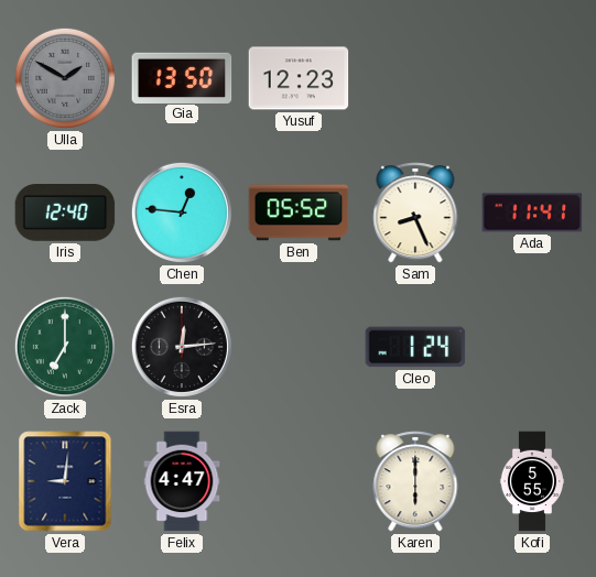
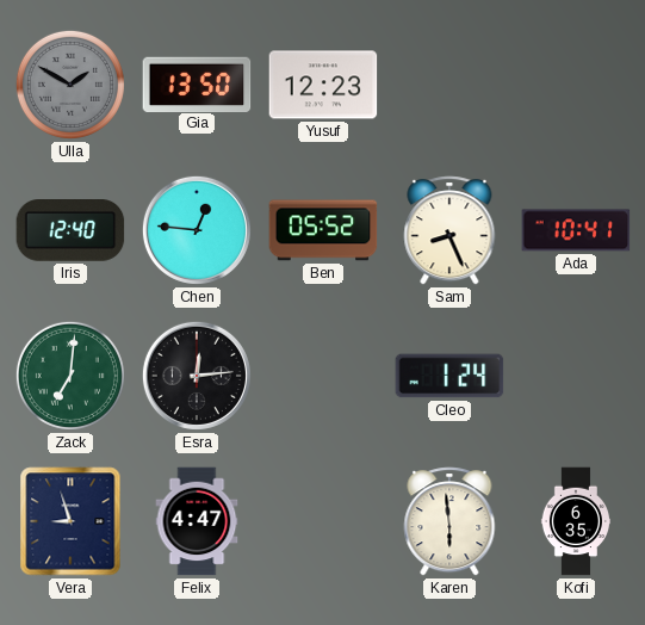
Ada: 11:41 -> 10:41 (576, 230)
Zack: 7:00 -> 7:01 (70, 376)
Vera: 9:01 -> 8:57 (70, 521)
Karen: 6:00 -> 5:59 (449, 521)
Kofi: 5:55 -> 6:35 (575, 521)
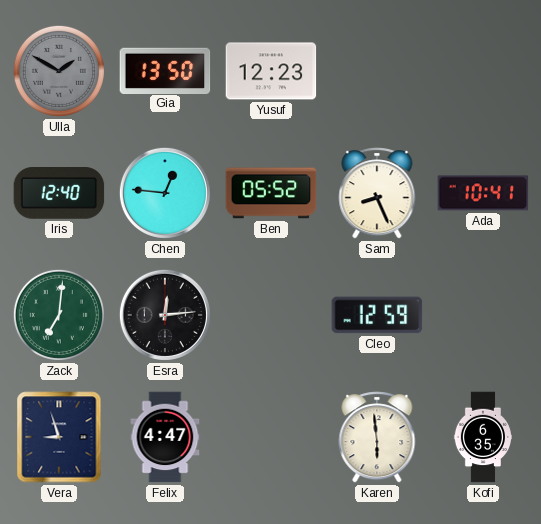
Cleo: 1:24 -> 12:59 (377, 315)
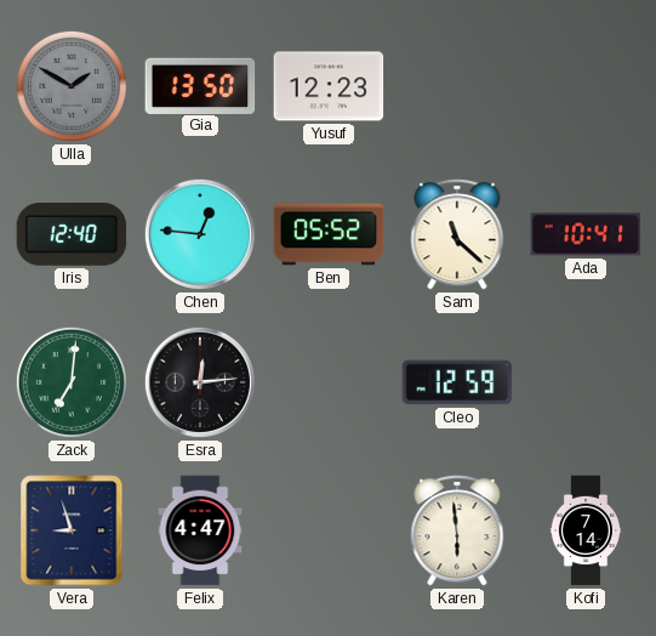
Sam: 8:26 -> 11:22 (457, 234)
Kofi: 6:35 -> 7:14 (584, 530)
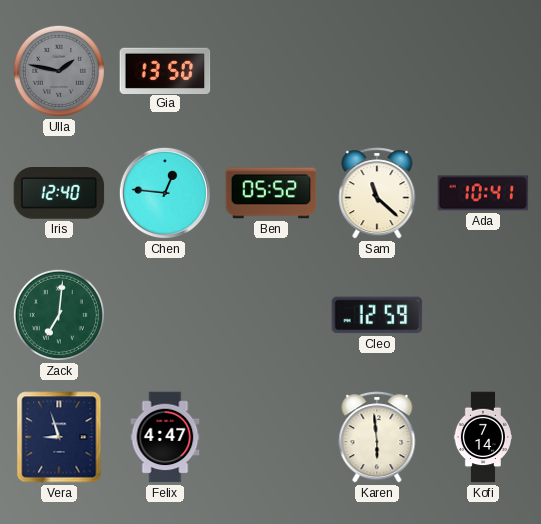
Ulla: 1:50 -> 1:47 (59, 71)
Yusuf: 12:23 -> none (329, 86)
Esra: 12:14 -> none (200, 382)
